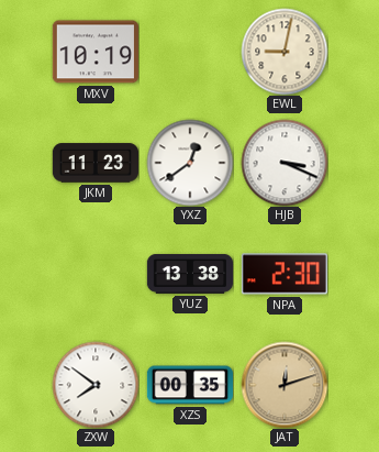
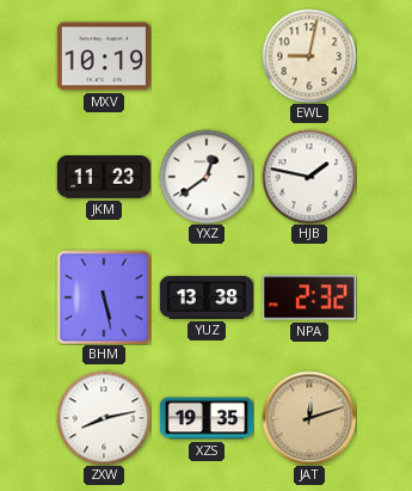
HJB: 3:19 -> 1:47 (309, 177)
BHM: none -> 5:28 (104, 297)
NPA: 2:30 -> 2:32 (309, 297)
ZXW: 7:51 -> 8:13 (104, 418)
XZS: 00:35 -> 19:35 (205, 418)
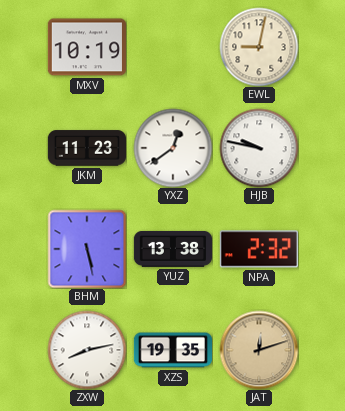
HJB: 1:47 -> 9:47 (259, 148)
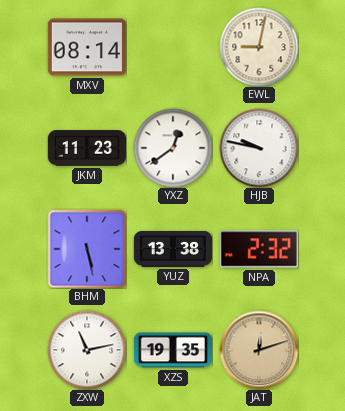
MXV: 10:19 -> 08:14 (87, 47)
ZXW: 8:13 -> 11:13 (87, 350)
